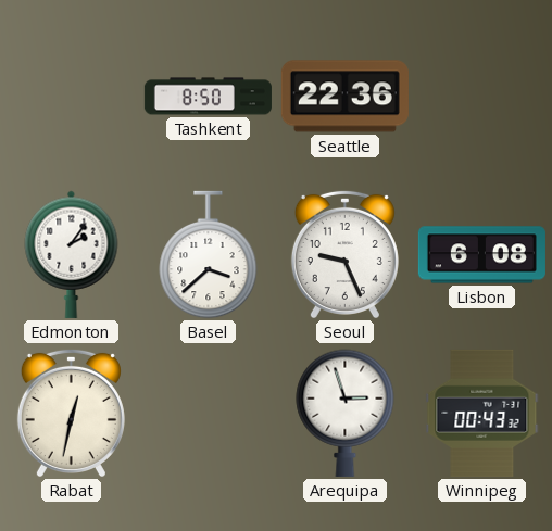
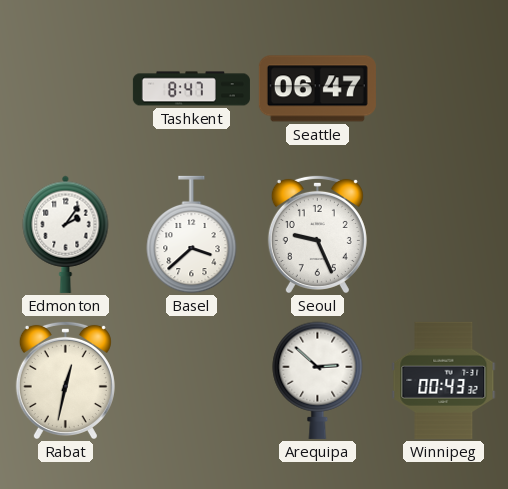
Tashkent: 8:50 -> 8:47 (191, 89)
Seattle: 22:36 -> 06:47 (317, 89)
Lisbon: 6:08 -> none (481, 255)
Arequipa: 2:57 -> 2:52 (318, 380)
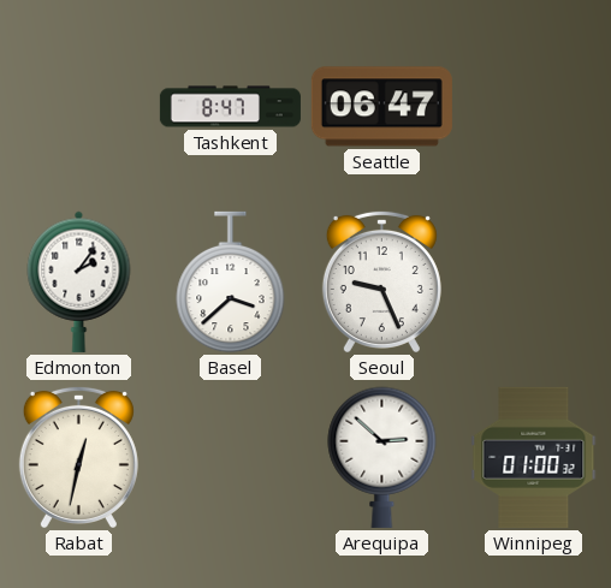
Winnipeg: 00:43 -> 01:00 (534, 457)
